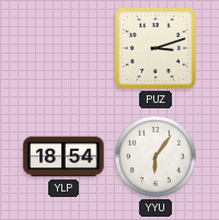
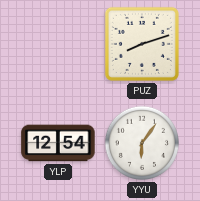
PUZ: 3:12 -> 8:12 (142, 44)
YLP: 18:54 -> 12:54 (58, 143)
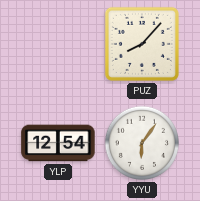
PUZ: 8:12 -> 8:07 (142, 44)
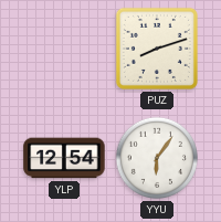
PUZ: 8:07 -> 8:12 (157, 49)
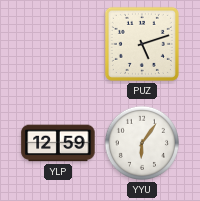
PUZ: 8:12 -> 5:12 (142, 44)
YLP: 12:54 -> 12:59 (58, 143)
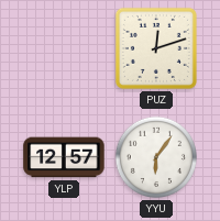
PUZ: 5:12 -> 12:12 (156, 48)
YLP: 12:59 -> 12:57 (64, 157)
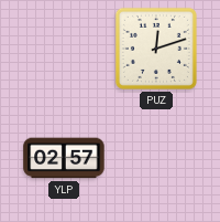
YLP: 12:57 -> 02:57 (64, 158)
YYU: 6:06 -> none (156, 157)
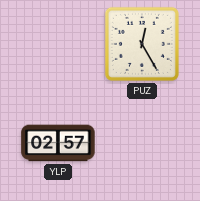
PUZ: 12:12 -> 12:25 (142, 44)
